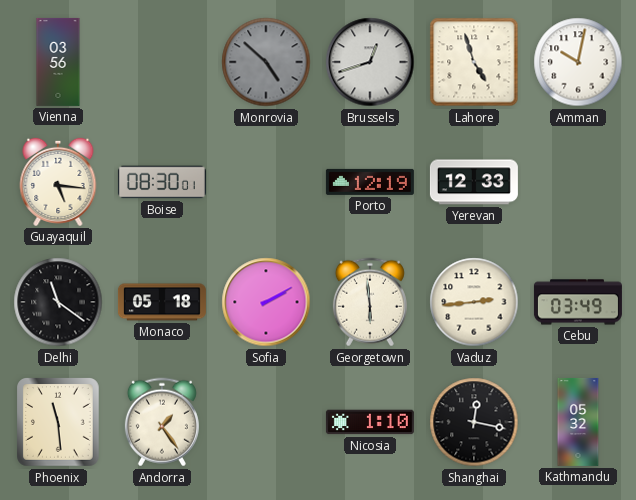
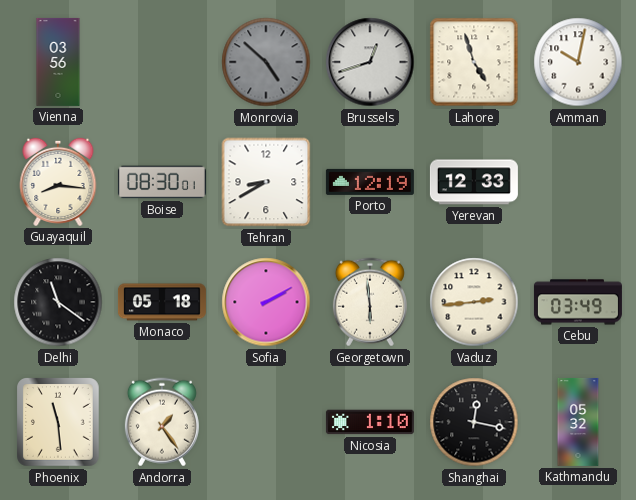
Guayaquil: 5:16 -> 8:16 (58, 182)
Tehran: none -> 8:40 (266, 182)
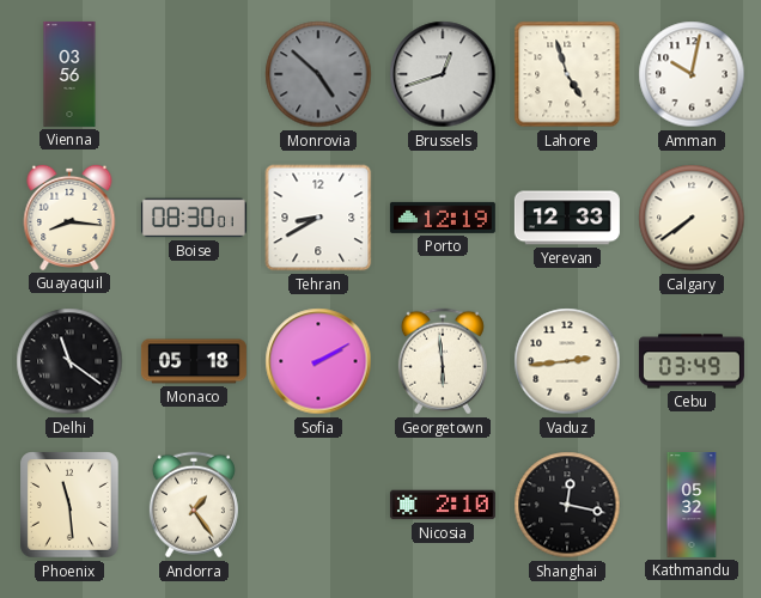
Calgary: none -> 7:39 (692, 218)
Nicosia: 1:10 -> 2:10 (443, 505)
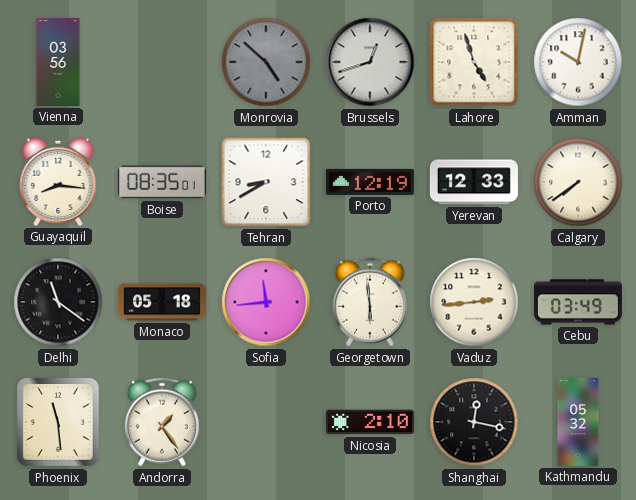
Boise: 08:30 -> 08:35 (162, 182)
Sofia: 2:10 -> 11:44 (266, 302)
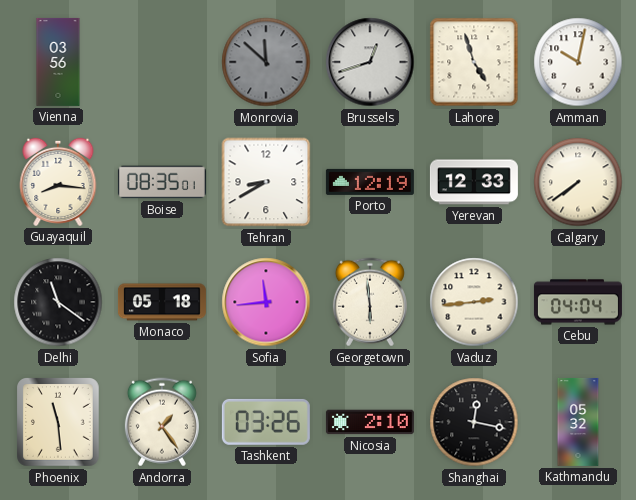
Monrovia: 4:52 -> 11:52 (266, 62)
Cebu: 03:49 -> 04:04 (578, 302)
Tashkent: none -> 03:26 (266, 422)
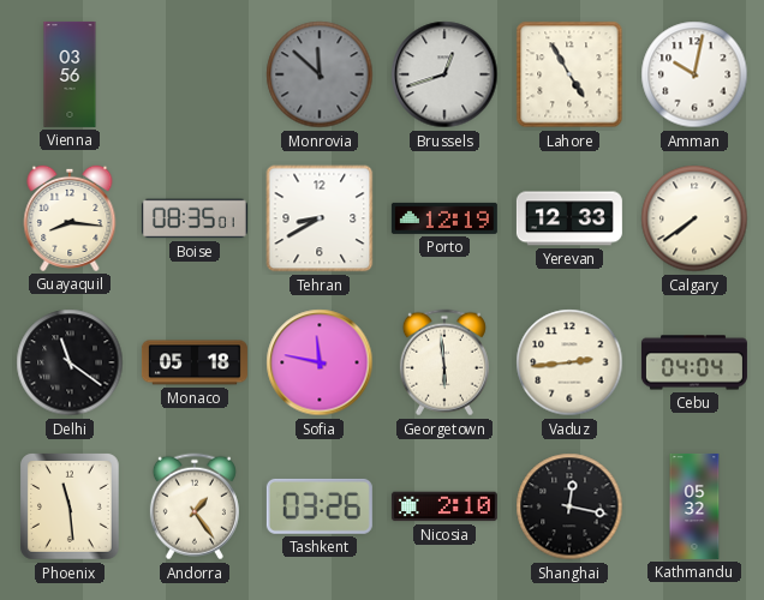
Lahore: 4:57 -> 4:55 (569, 74)
Sofia: 11:44 -> 11:47 (320, 362)
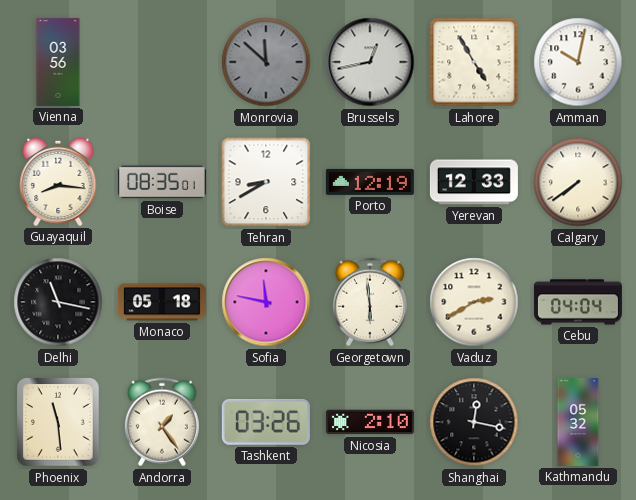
Brussels: 12:42 -> 12:43 (370, 62)
Delhi: 11:21 -> 11:17 (58, 302)
Vaduz: 2:44 -> 2:40 (474, 302)
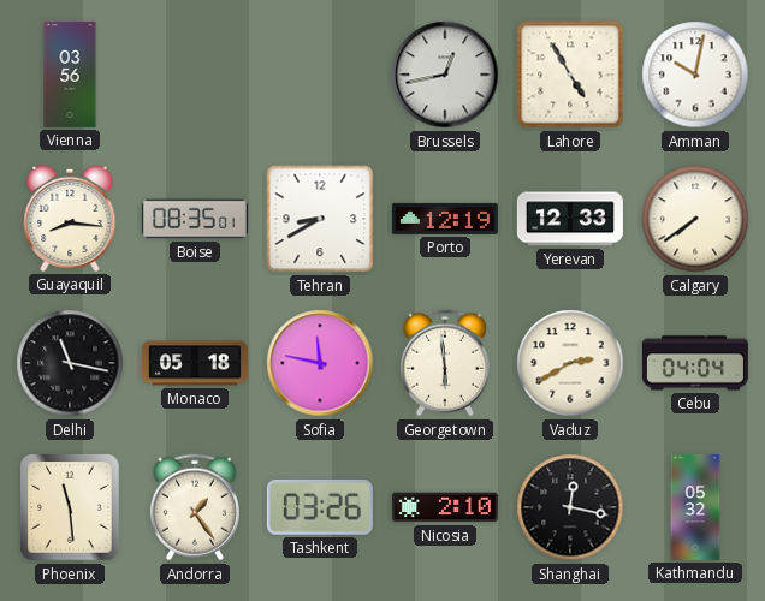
Monrovia: 11:52 -> none (266, 62)
